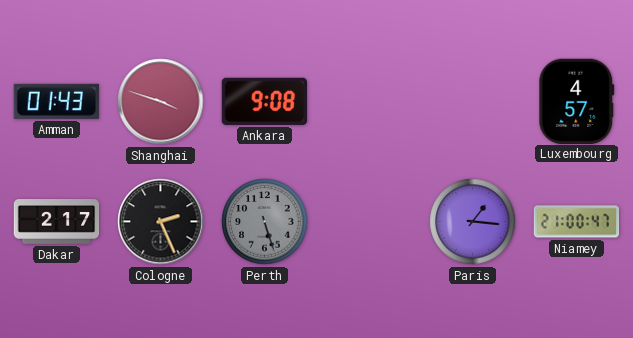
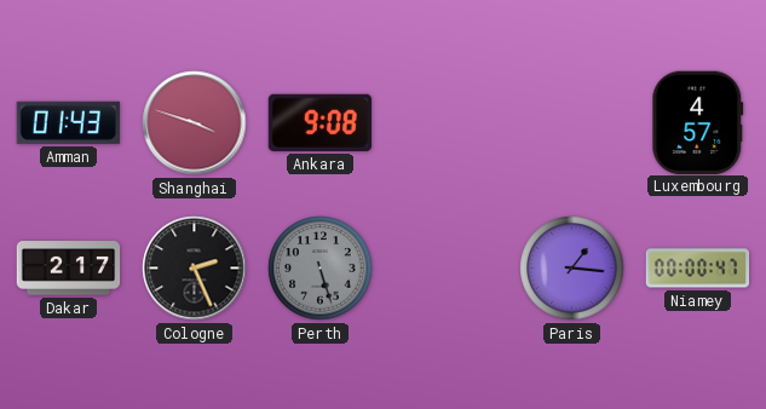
Niamey: 21:00 -> 00:00 (698, 269)
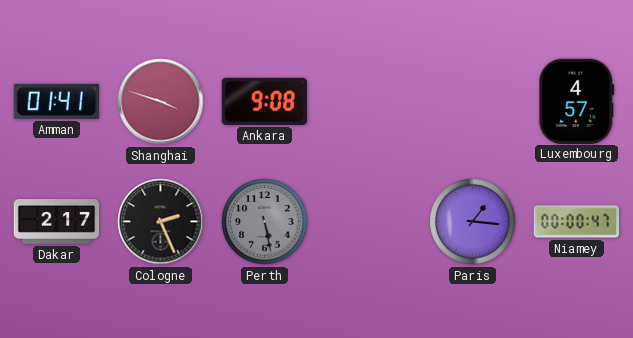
Amman: 01:43 -> 01:41 (56, 101)
Perth: 5:27 -> 5:28 (265, 222)
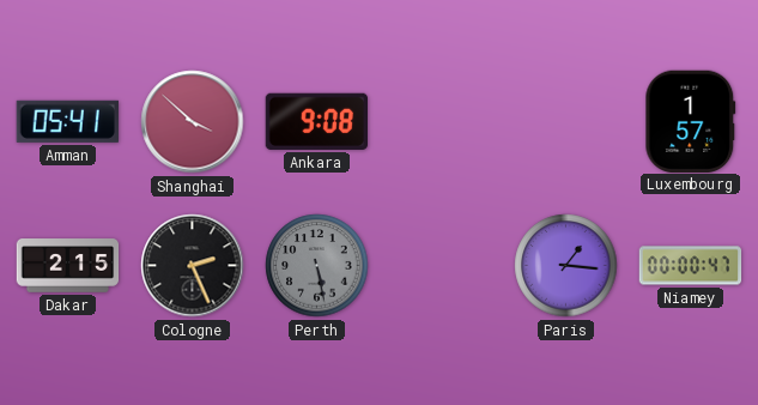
Amman: 01:41 -> 05:41 (67, 121)
Shanghai: 3:48 -> 3:52 (193, 122)
Luxembourg: 4:57 -> 1:57 (691, 121)
Dakar: 2:17 -> 2:15 (68, 266)
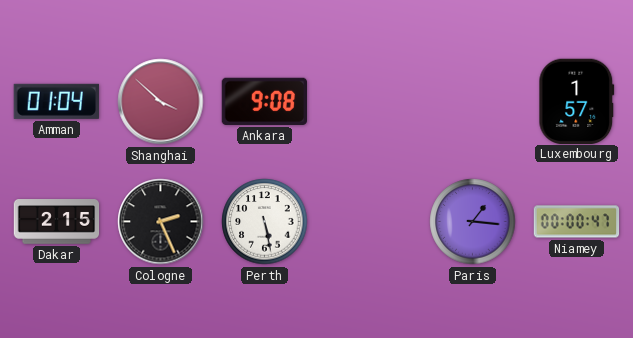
Amman: 05:41 -> 01:04 (56, 101)
Perth dial: grey -> white (265, 222)
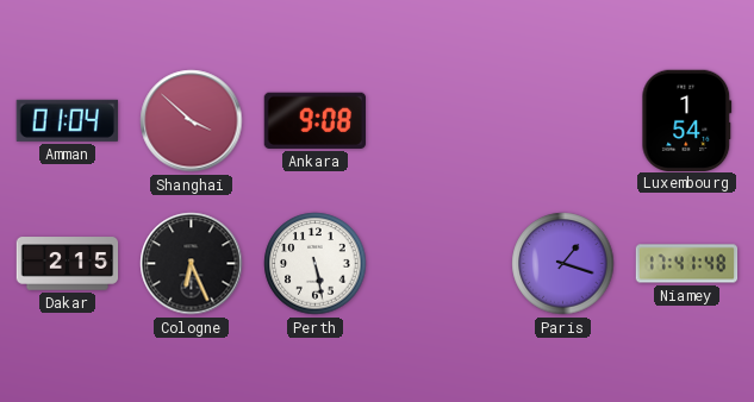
Luxembourg: 1:57 -> 1:54 (687, 120)
Cologne: 2:26 -> 6:26 (192, 264)
Paris: 1:16 -> 1:18 (563, 264)
Niamey: 00:00 -> 17:41 (687, 264)
